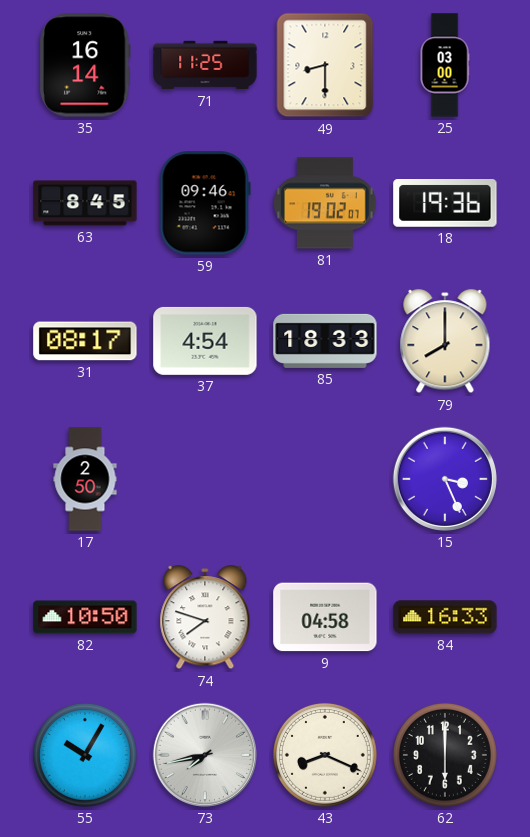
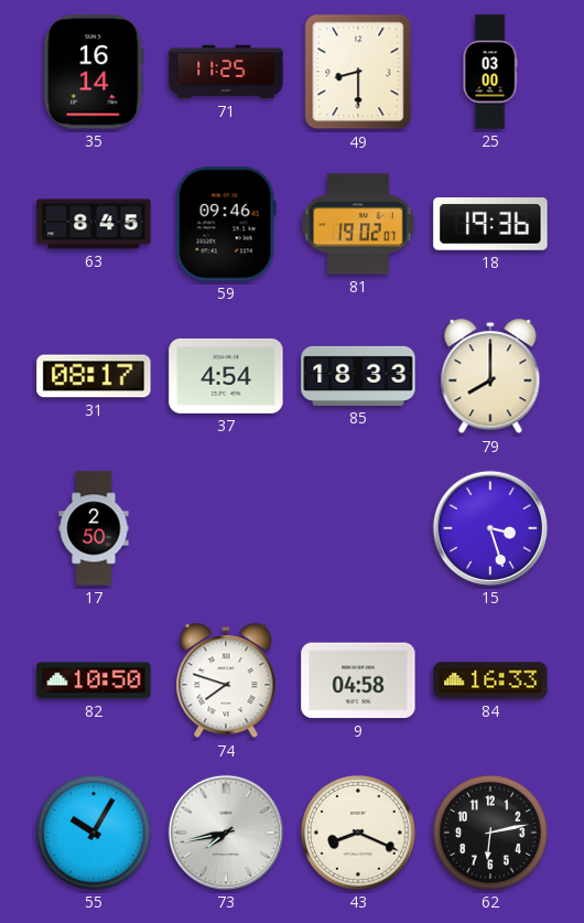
15: 3:26 -> 3:27 (490, 528)
62: 6:00 -> 6:13 (490, 833)
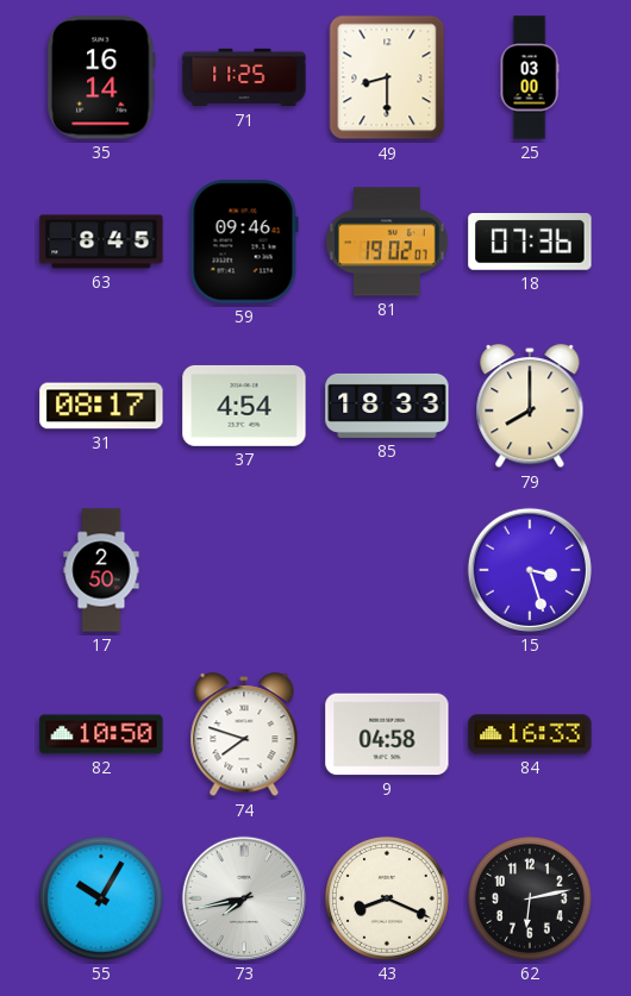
18: 19:36 -> 07:36 (530, 243)
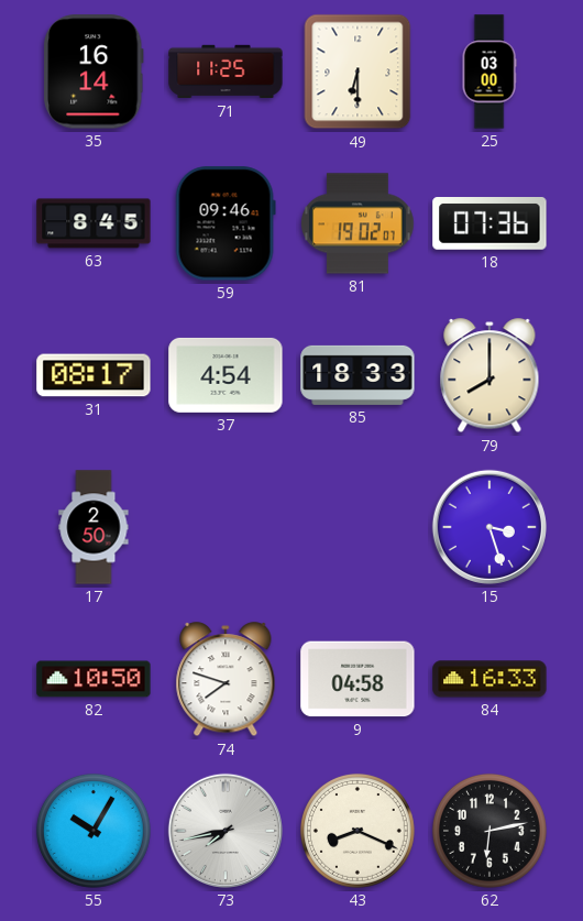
49: 8:30 -> 6:30 (358, 72)
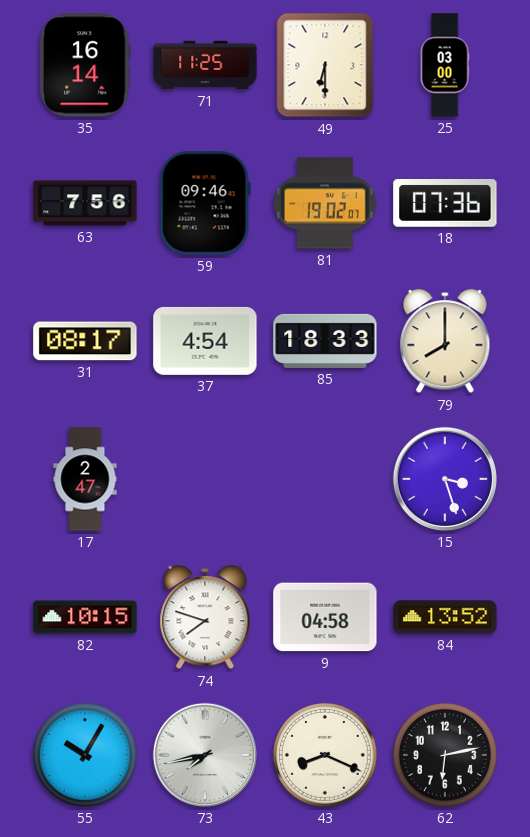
63: 8:45 -> 7:56 (85, 203)
17: 2:50 -> 2:47 (85, 479)
82: 10:50 -> 10:15 (85, 617)
84: 16:33 -> 13:52 (445, 617)
